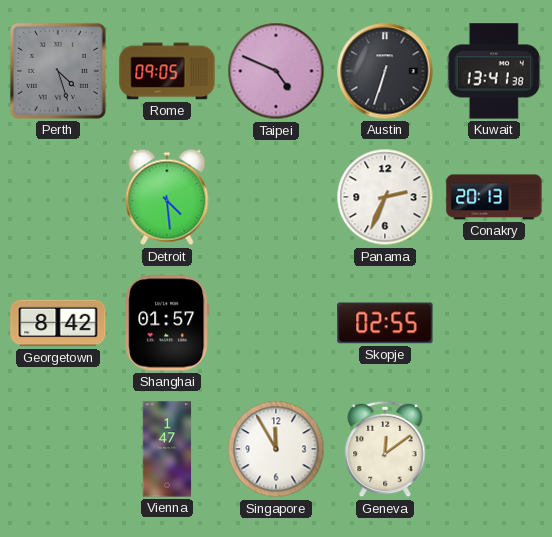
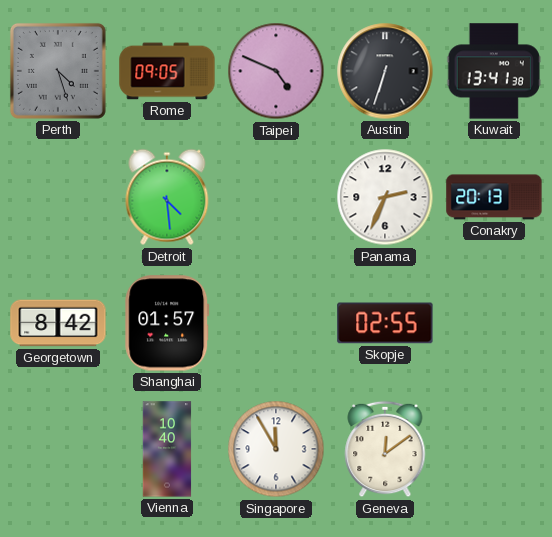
Vienna: 1:47 -> 10:40 (167, 449)
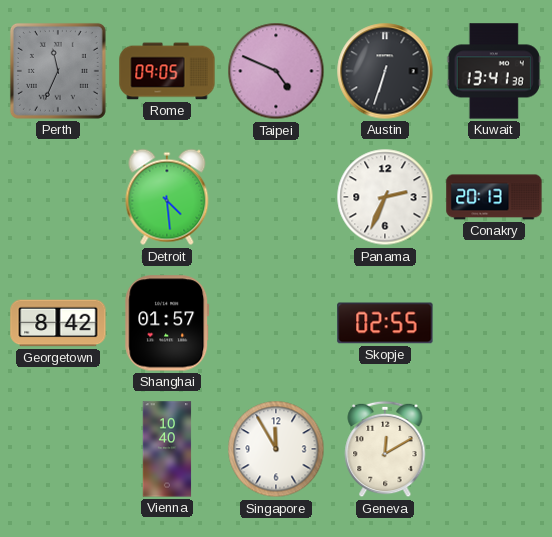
Perth: 4:27 -> 11:34 (58, 71)
Geneva: 12:09 -> 12:10 (385, 449)
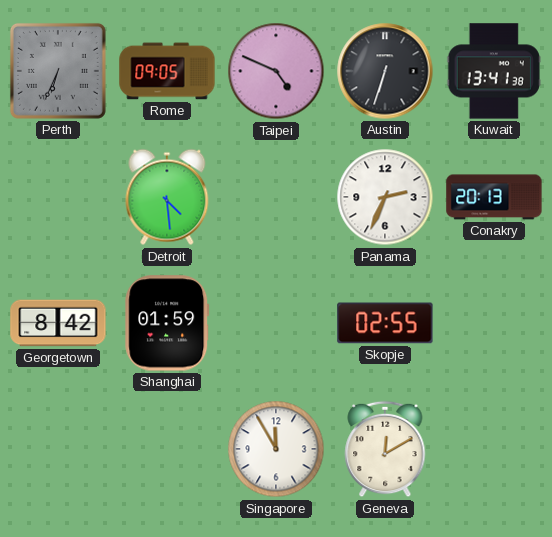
Perth: 11:34 -> 6:34 (58, 71)
Shanghai: 01:57 -> 01:59 (167, 323)
Vienna: 10:40 -> none (167, 449)
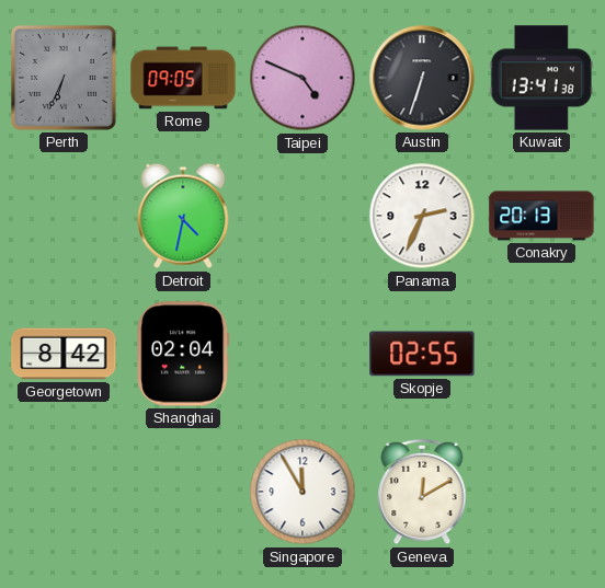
Detroit: 4:29 -> 4:32 (183, 216)
Shanghai: 01:59 -> 02:04 (183, 354)
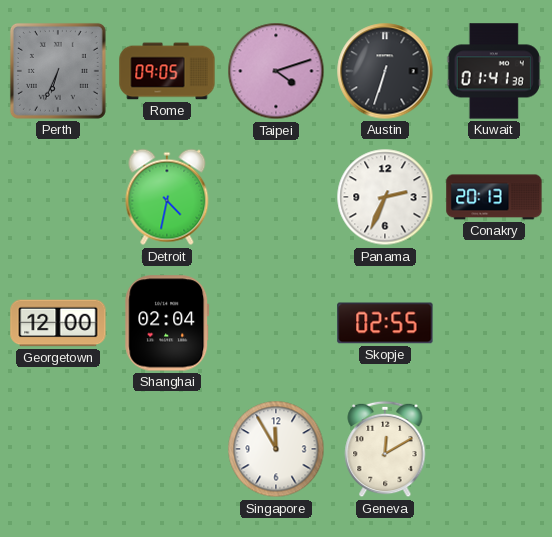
Taipei: 4:49 -> 4:12 (276, 71)
Kuwait: 13:41 -> 01:41 (494, 71)
Georgetown: 8:42 -> 12:00 (58, 323)
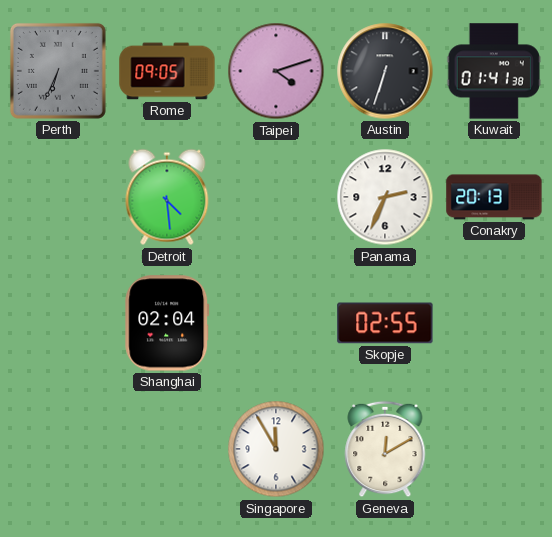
Detroit: 4:32 -> 4:29 (167, 197)
Georgetown: 12:00 -> none (58, 323)
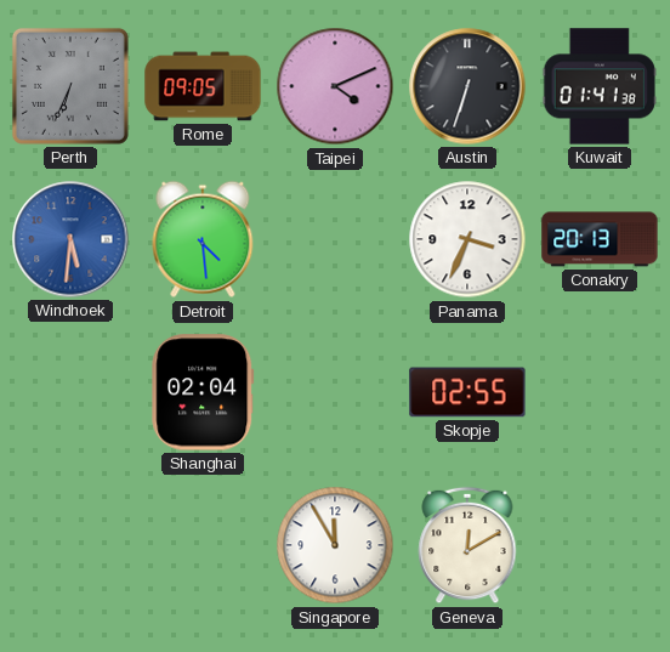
Taipei: 4:12 -> 4:11 (335, 86)
Windhoek: none -> 5:31 (70, 239)
Panama: 2:34 -> 3:34 (467, 239)
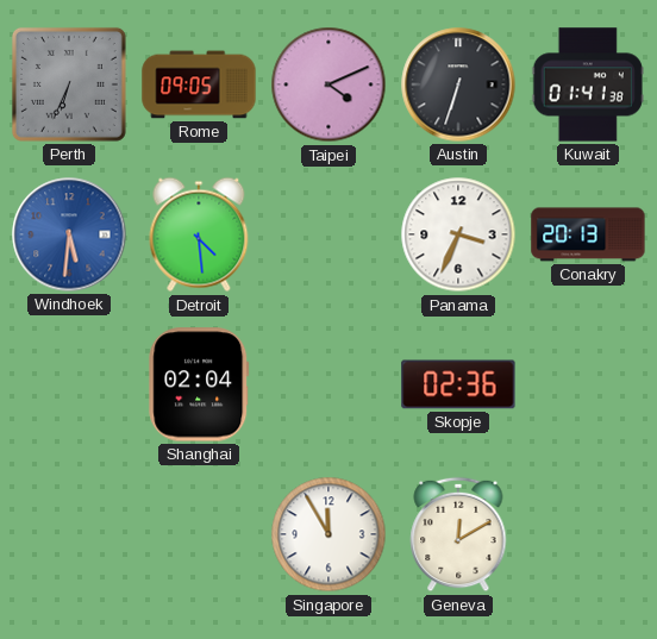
Skopje: 02:55 -> 02:36 (458, 384)
